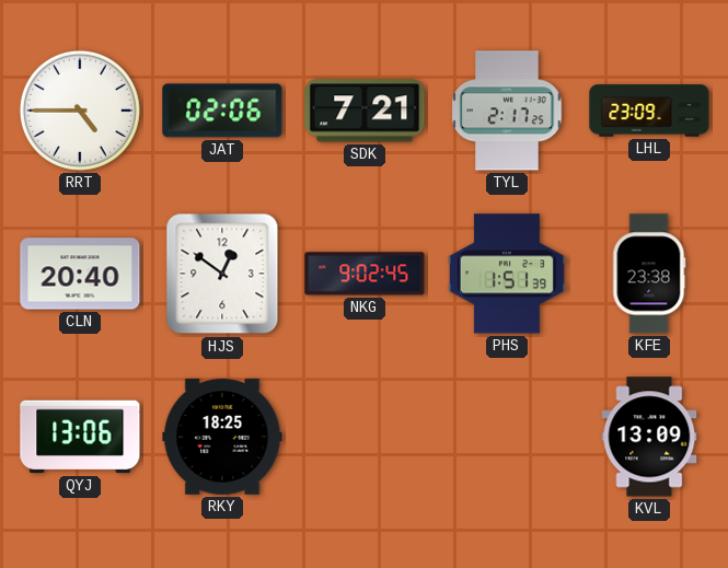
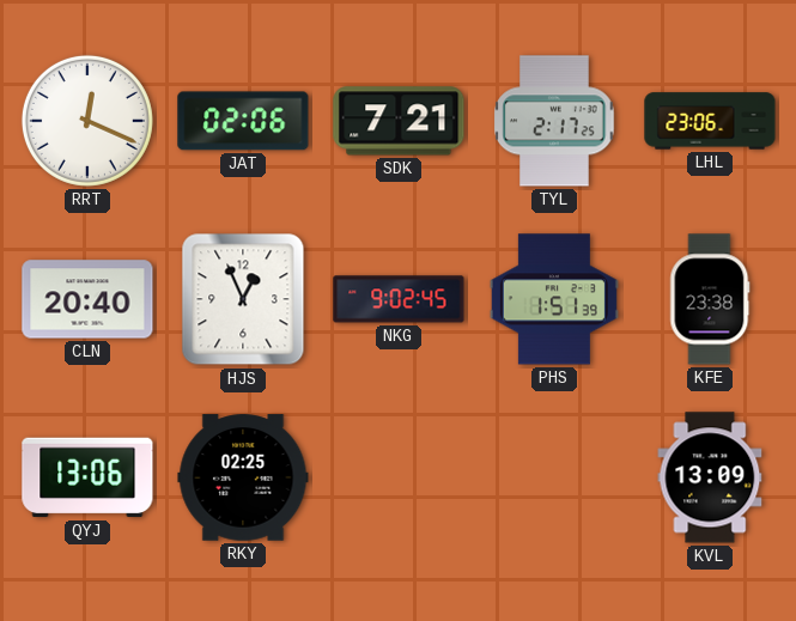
RRT: 4:45 -> 12:19 (87, 121)
LHL: 23:09 -> 23:06 (710, 121)
HJS: 12:51 -> 12:56 (243, 299)
RKY: 18:25 -> 02:25 (243, 477)
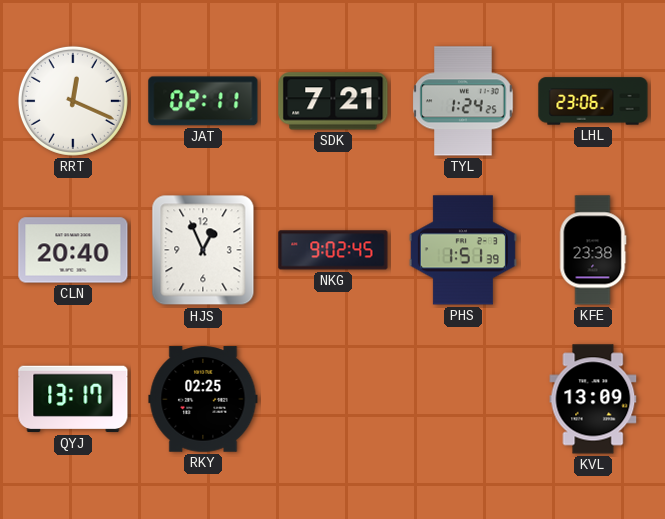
JAT: 02:06 -> 02:11 (203, 101)
TYL: 2:17 -> 1:24 (463, 101)
QYJ: 13:06 -> 13:17 (73, 399)
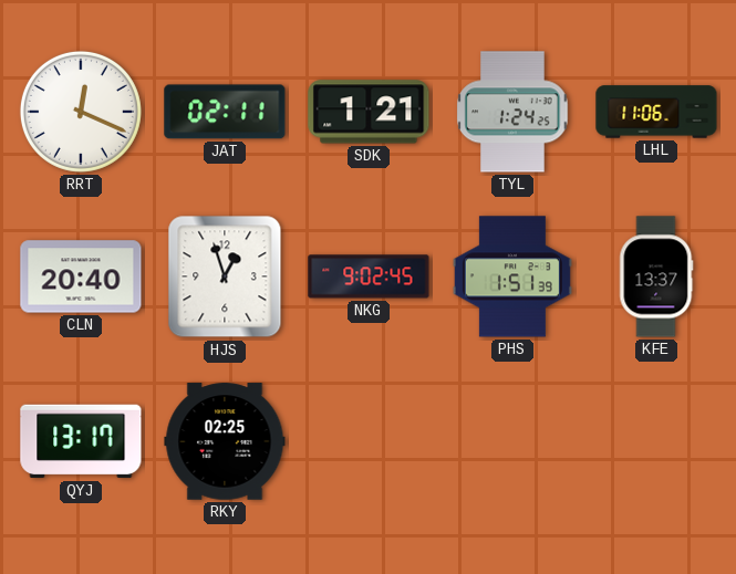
SDK: 7:21 -> 1:21 (369, 112)
LHL: 23:06 -> 11:06 (656, 112)
HJS: 12:56 -> 12:57 (225, 276)
KFE: 23:38 -> 13:37 (656, 276)
KVL: 13:09 -> none (593, 399)
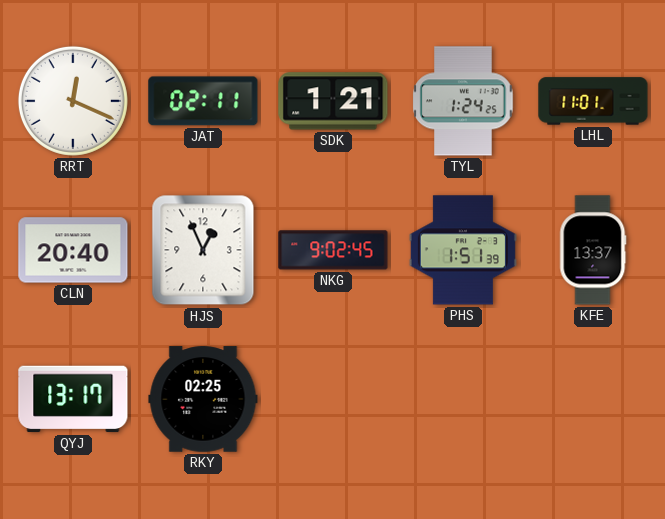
LHL: 11:06 -> 11:01 (593, 101)
HJS: 12:57 -> 12:56 (203, 250)
